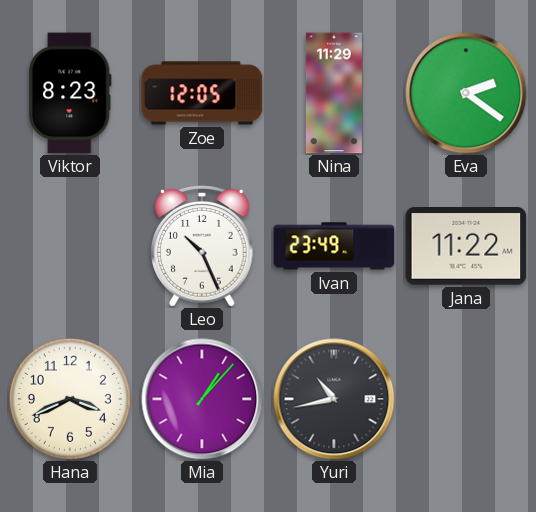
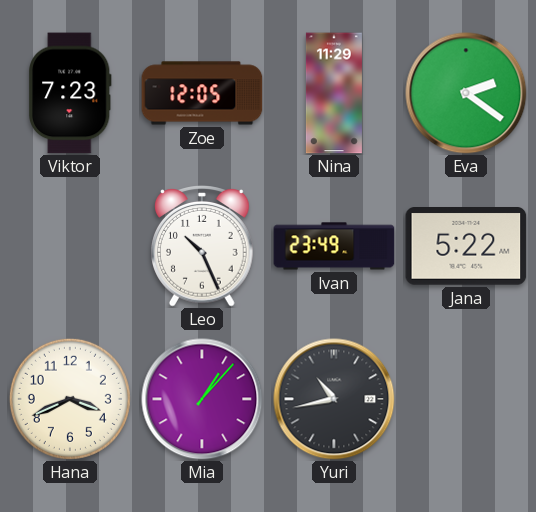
Viktor: 8:23 -> 7:23 (71, 93)
Jana: 11:22 -> 5:22 (466, 246)
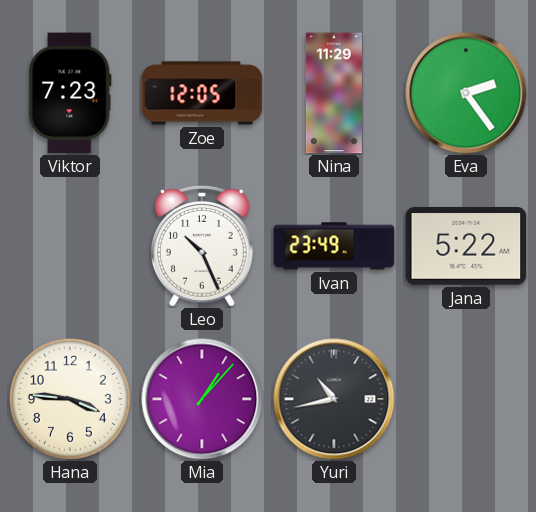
Eva: 2:21 -> 2:24 (466, 93)
Hana: 3:41 -> 3:46 (70, 399)
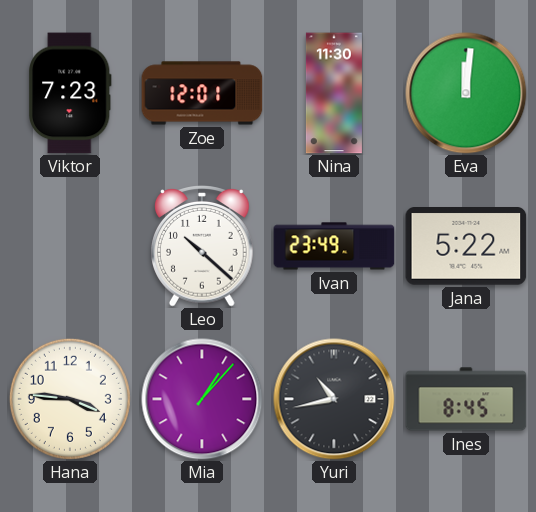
Zoe: 12:05 -> 12:01 (202, 93)
Nina: 11:29 -> 11:30 (334, 93)
Eva: 2:24 -> 12:01 (466, 93)
Leo: 10:26 -> 10:22 (203, 246)
Ines: none -> 8:45 (466, 399)
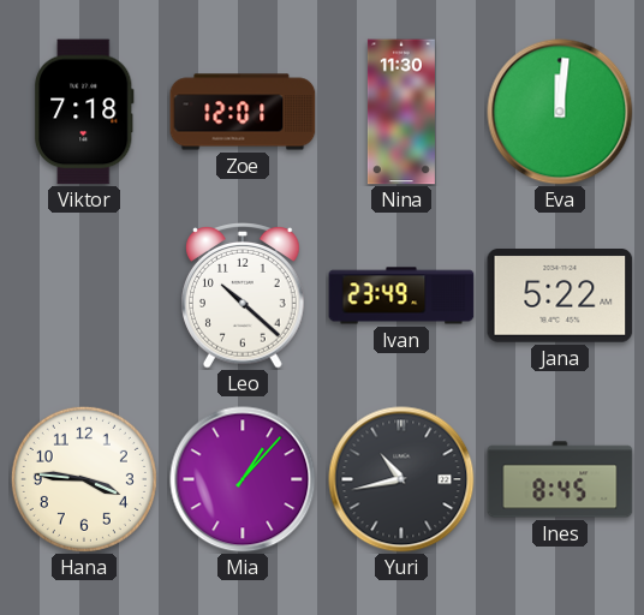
Viktor: 7:23 -> 7:18 (85, 112)
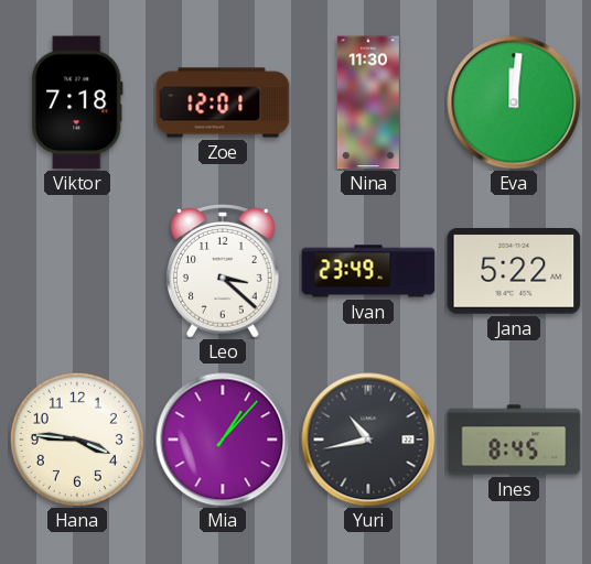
Leo: 10:22 -> 3:22 (224, 271)
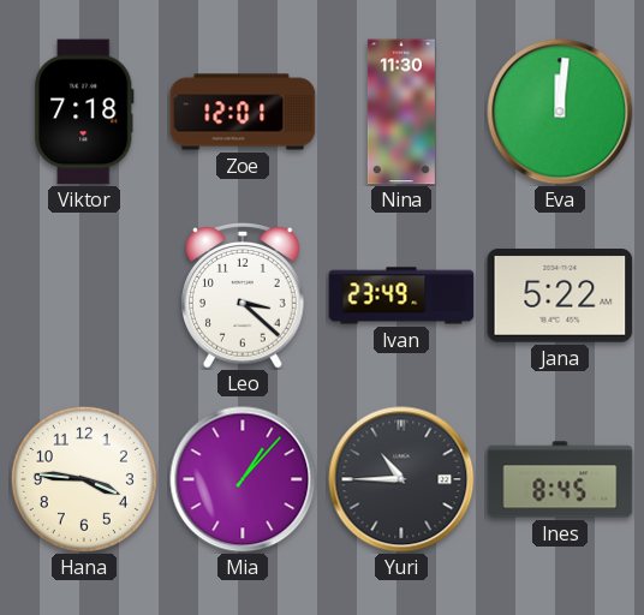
Yuri: 10:43 -> 10:45 (401, 479)
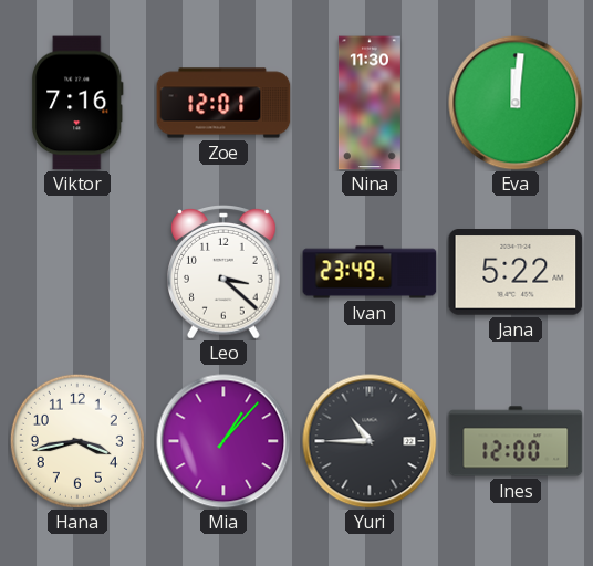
Viktor: 7:18 -> 7:16 (79, 103)
Hana: 3:46 -> 3:43 (77, 441)
Ines: 8:45 -> 12:00 (516, 441)
